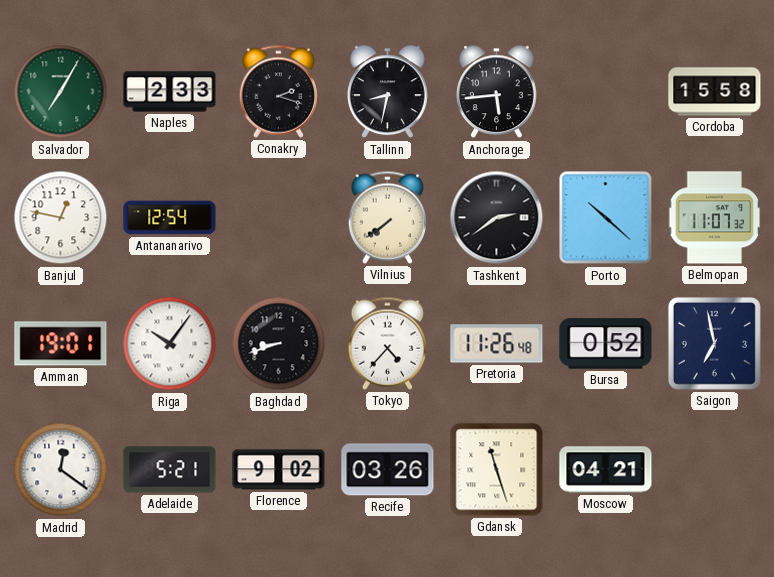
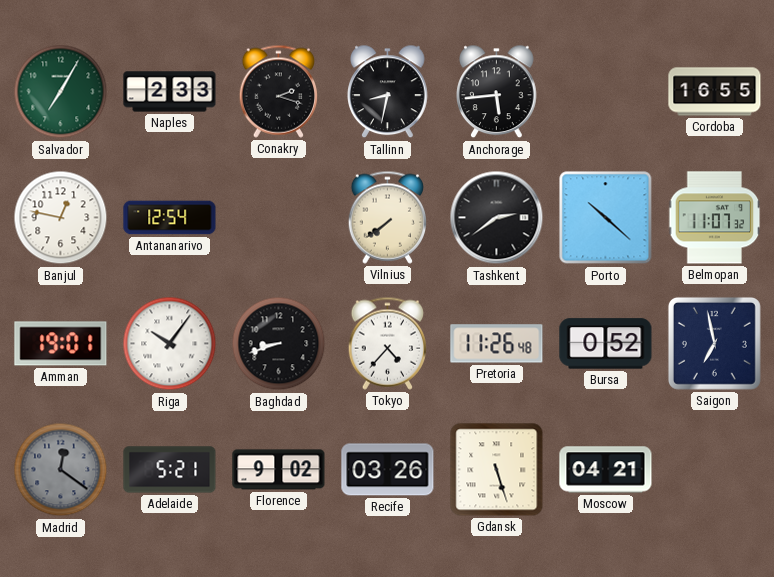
Cordoba: 15:58 -> 16:55 (715, 92)
Madrid dial: white -> grey (61, 470)
Gdansk: 11:27 -> 5:27 (497, 470)
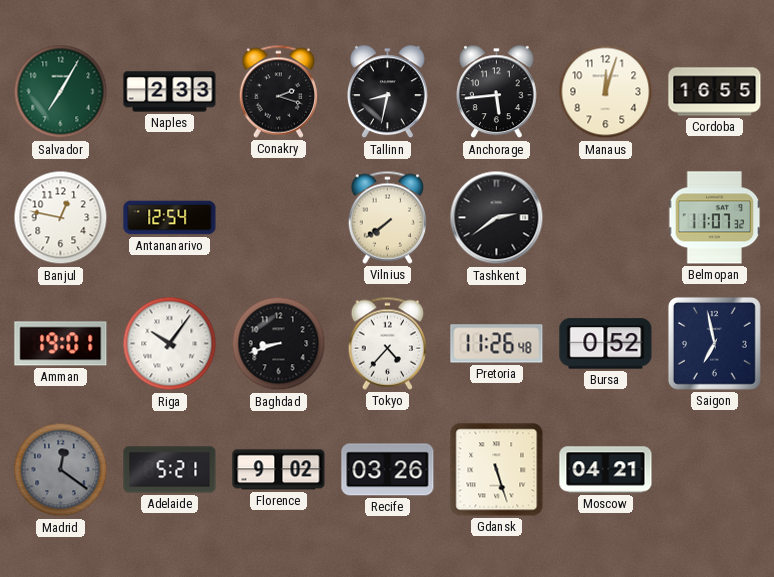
Manaus: none -> 12:03 (606, 92)
Porto: 10:22 -> none (606, 218)
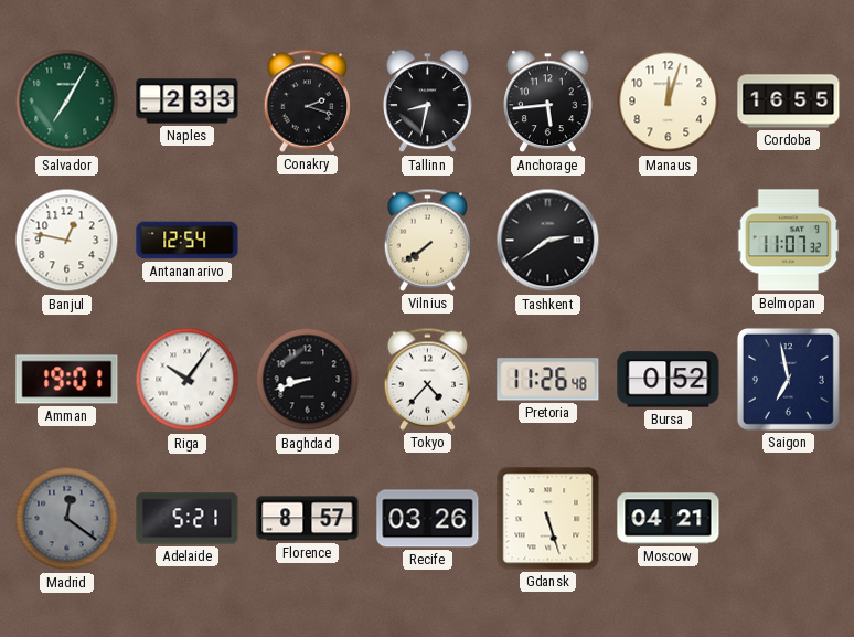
Florence: 9:02 -> 8:57 (308, 519)
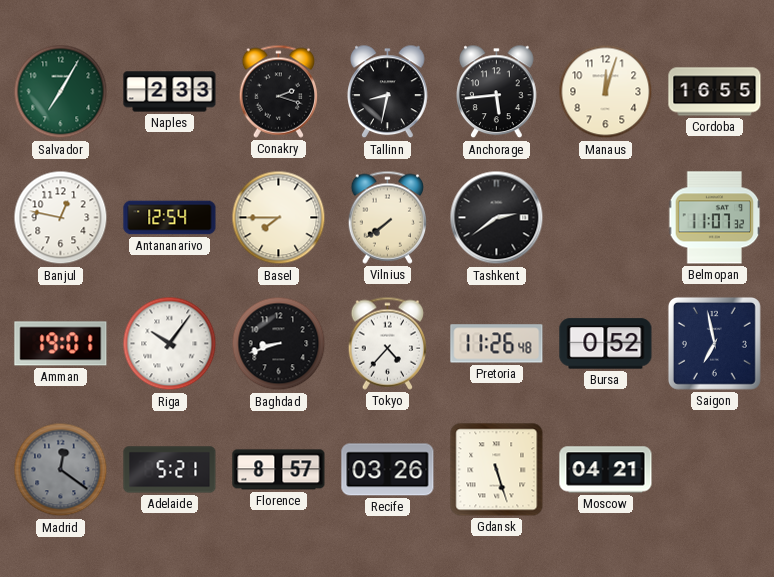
Basel: none -> 7:45 (279, 218)
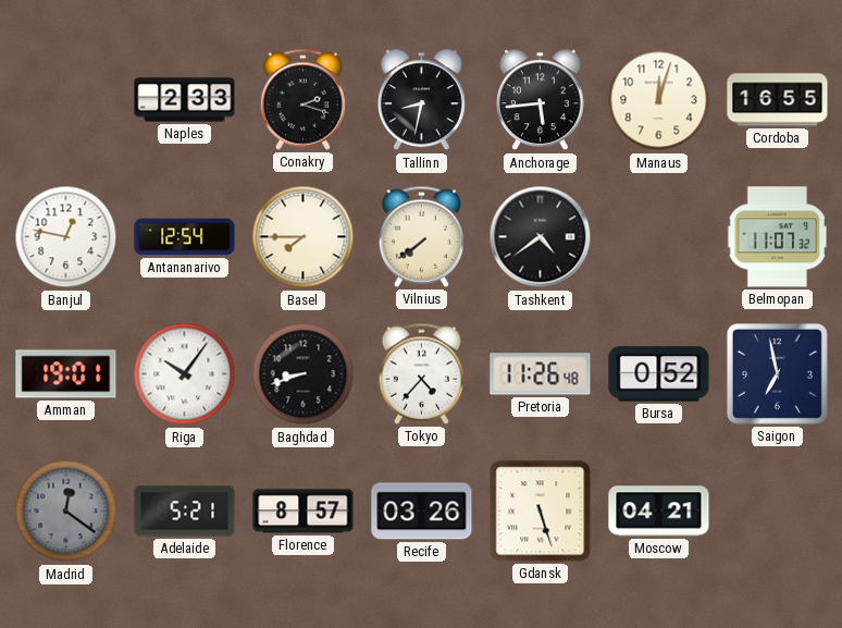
Salvador: 7:05 -> none (61, 92)
Tashkent: 2:39 -> 4:39 (541, 237)
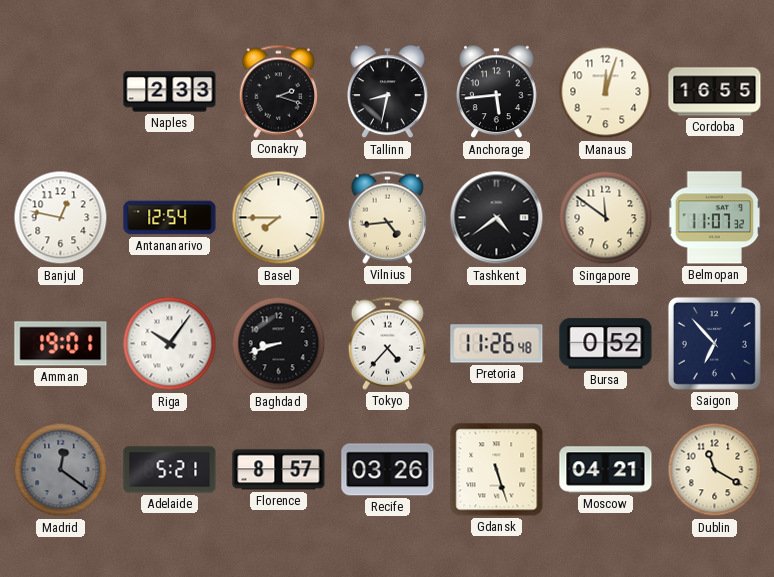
Vilnius: 7:39 -> 4:44 (387, 217)
Singapore: none -> 11:51 (606, 218)
Saigon: 6:58 -> 6:53 (714, 343)
Dublin: none -> 11:20 (715, 470)
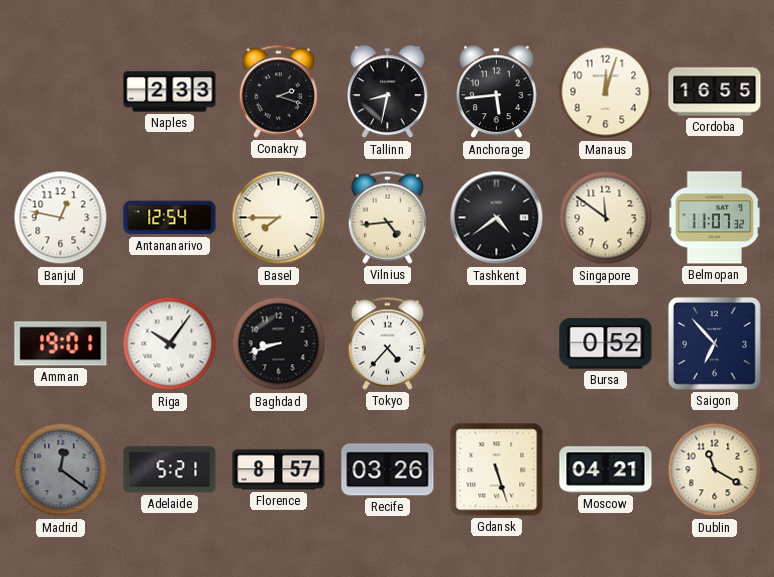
Pretoria: 11:26 -> none (497, 344)
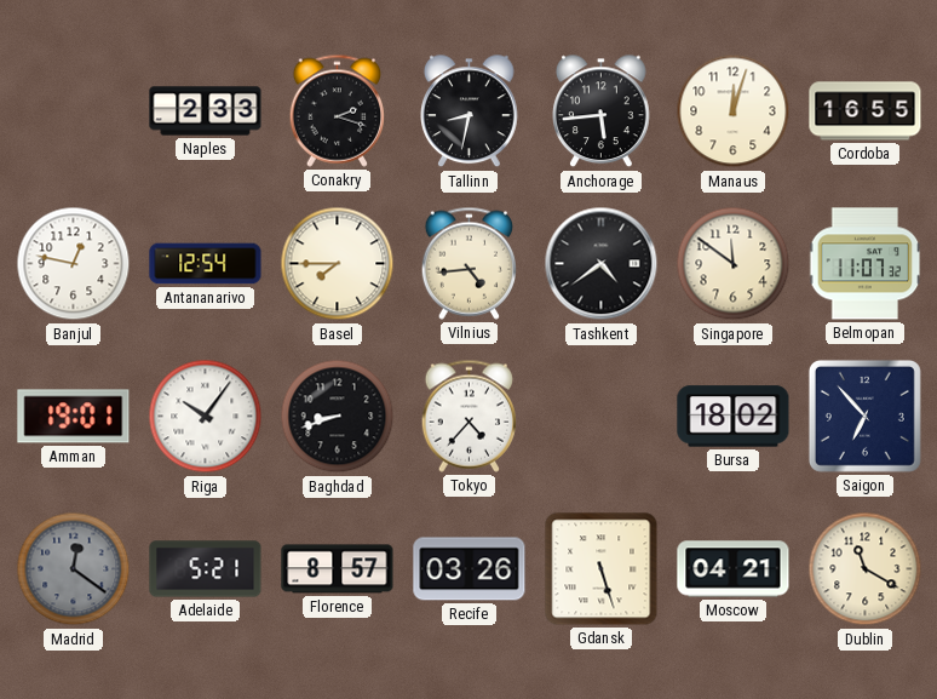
Bursa: 0:52 -> 18:02 (734, 417)
